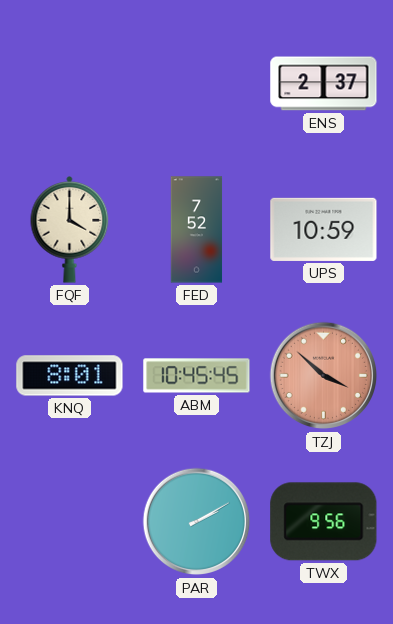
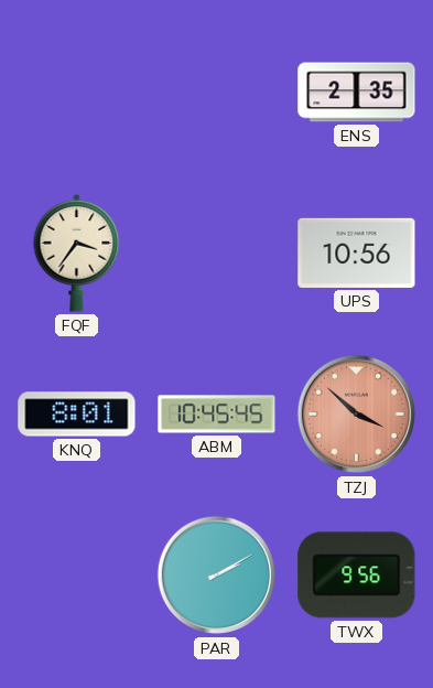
ENS: 2:37 -> 2:35 (357, 93)
FQF: 4:00 -> 3:36 (77, 254)
FED: 7:52 -> none (197, 230)
UPS: 10:59 -> 10:56 (357, 252)
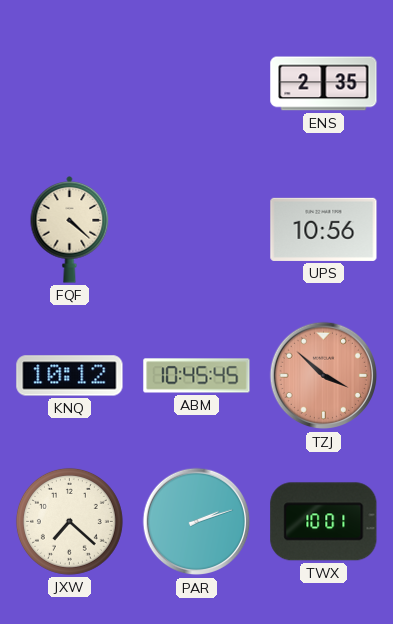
FQF: 3:36 -> 4:22 (70, 230)
KNQ: 8:01 -> 10:12 (70, 376)
JXW: none -> 7:22 (69, 521)
PAR: 2:10 -> 2:12 (197, 522)
TWX: 9:56 -> 10:01 (324, 522)
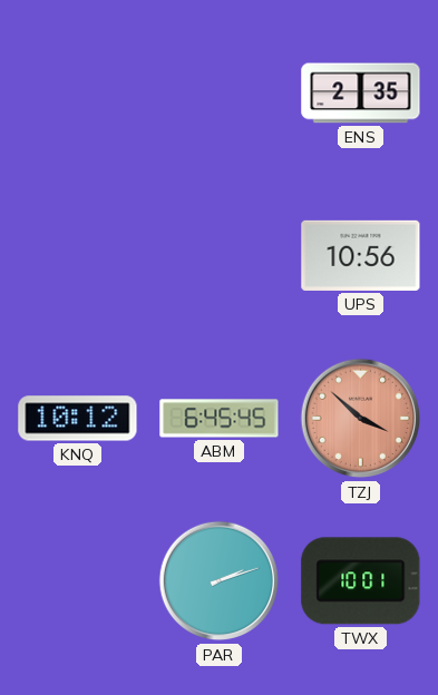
FQF: 4:22 -> none (70, 230)
ABM: 10:45 -> 6:45 (220, 419)
JXW: 7:22 -> none (69, 521)
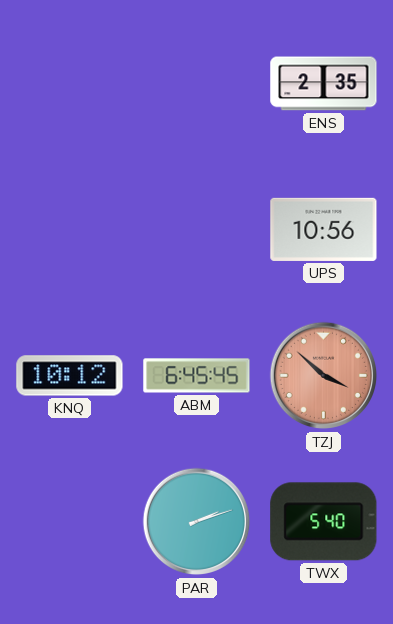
TWX: 10:01 -> 5:40 (324, 522)
